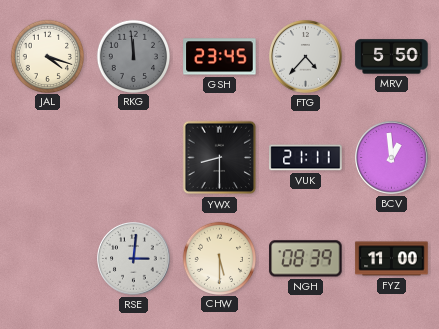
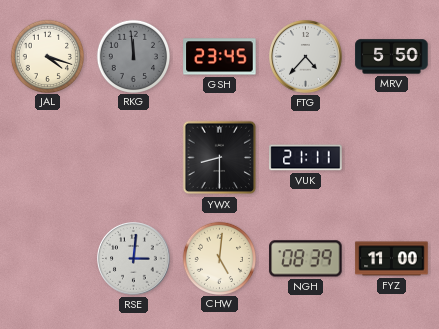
BCV: 12:59 -> none (392, 158)
CHW: 5:30 -> 5:01 (219, 258)
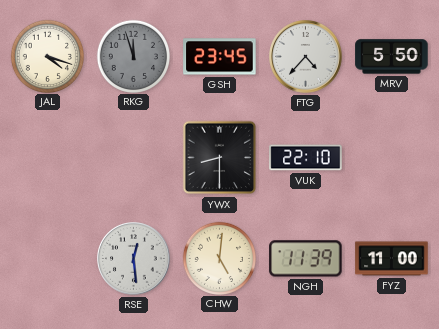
RKG: 11:59 -> 11:57 (133, 56)
VUK: 21:11 -> 22:10 (306, 158)
RSE: 3:01 -> 12:29 (134, 259)
NGH: 08:39 -> 11:39 (306, 259)
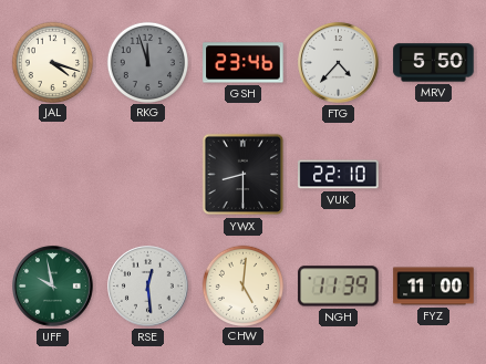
GSH: 23:45 -> 23:46 (244, 63)
UFF: none -> 9:58 (53, 287)
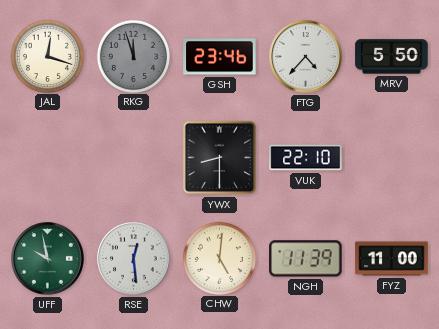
JAL: 4:18 -> 12:18 (47, 56)
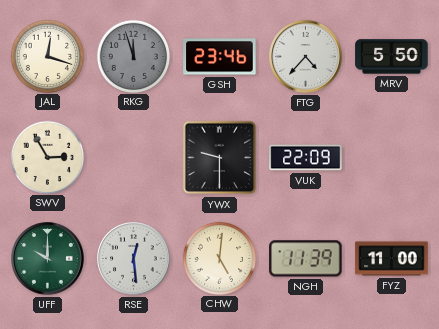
SWV: none -> 2:55 (47, 157)
YWX: 8:30 -> 9:30 (220, 158)
VUK: 22:10 -> 22:09 (306, 158)
UFF: 9:58 -> 10:00 (48, 259)
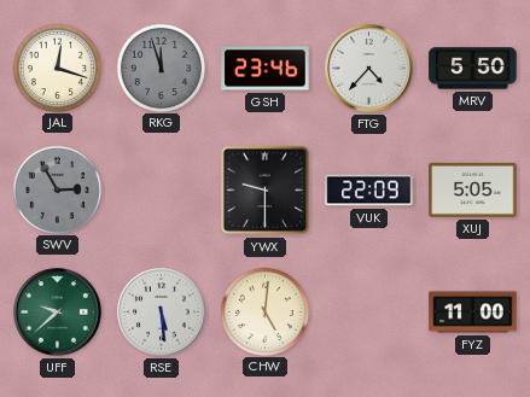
SWV dial: cream -> grey (57, 189)
XUJ: none -> 5:05 (473, 189)
UFF: 10:00 -> 9:38 (58, 313)
RSE: 12:29 -> 5:29 (162, 313)
NGH: 11:39 -> none (306, 259)
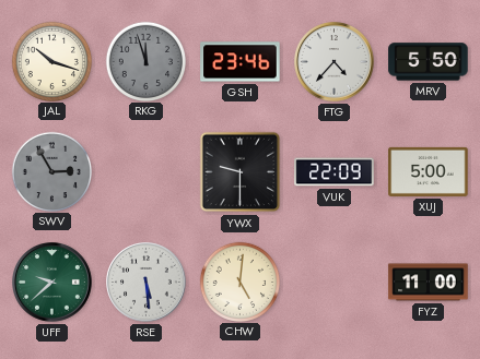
JAL: 12:18 -> 10:18 (51, 61)
XUJ: 5:05 -> 5:00 (429, 171)
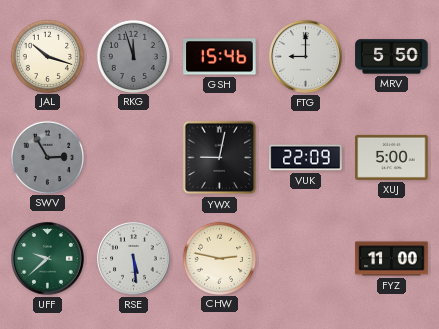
GSH: 23:46 -> 15:46 (220, 57)
FTG: 4:37 -> 9:00 (306, 57)
YWX: 9:30 -> 9:02 (220, 158)
CHW: 5:01 -> 2:47 (219, 258)
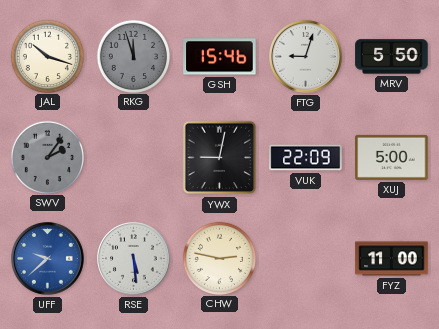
FTG: 9:00 -> 9:03 (306, 57)
SWV: 2:55 -> 2:06 (47, 157)
UFF dial: green -> blue (48, 259)
